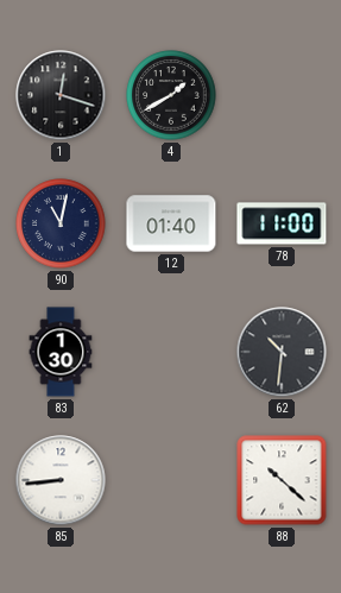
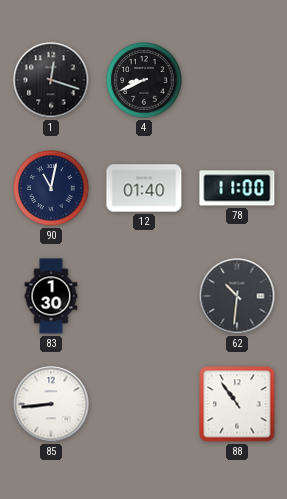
4: 1:40 -> 8:41 (144, 80)
88: 10:22 -> 10:54 (237, 404)
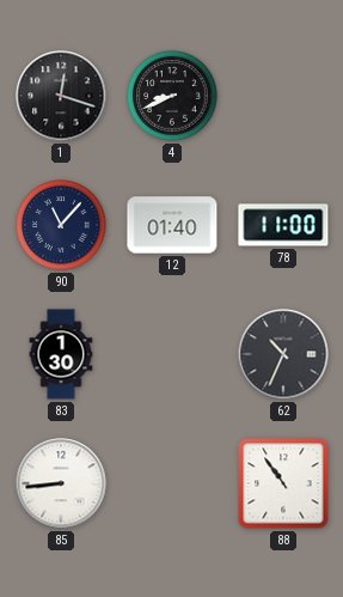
90: 11:02 -> 11:07 (61, 225)
62: 10:31 -> 10:34 (283, 354)
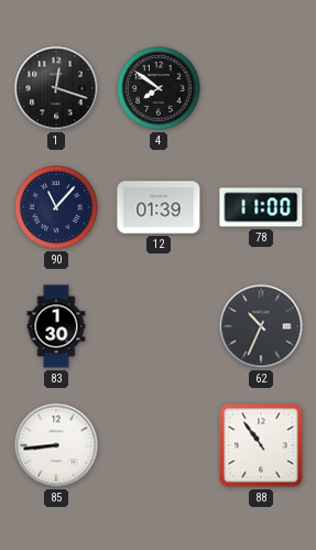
4: 8:41 -> 7:51 (159, 88)
12: 01:40 -> 01:39 (159, 207)
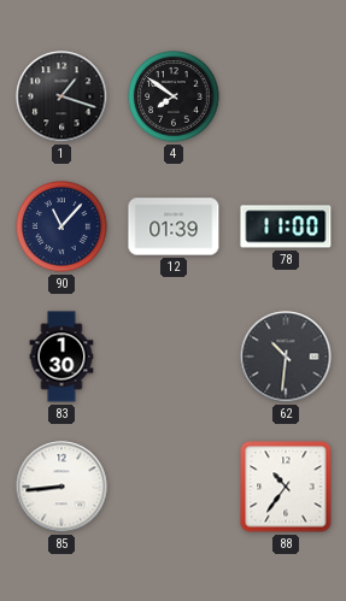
1: 12:18 -> 1:18 (61, 96)
62: 10:34 -> 10:31 (286, 357)
88: 10:54 -> 10:36 (286, 487)
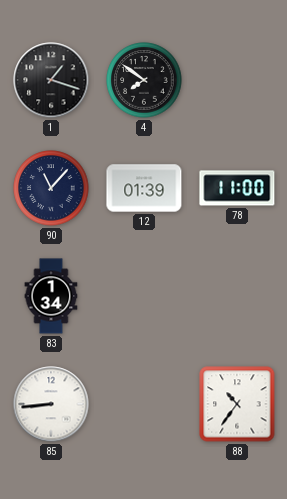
83: 1:30 -> 1:34 (51, 296)
62: 10:31 -> none (286, 357)
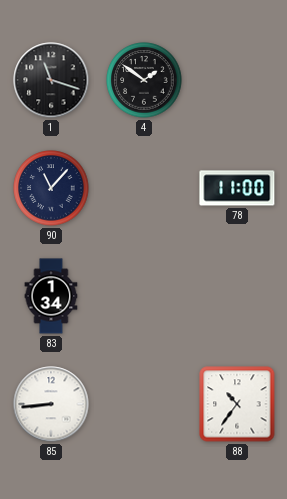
1: 1:18 -> 11:18 (51, 80)
4: 7:51 -> 1:51 (144, 80)
12: 01:39 -> none (144, 188)
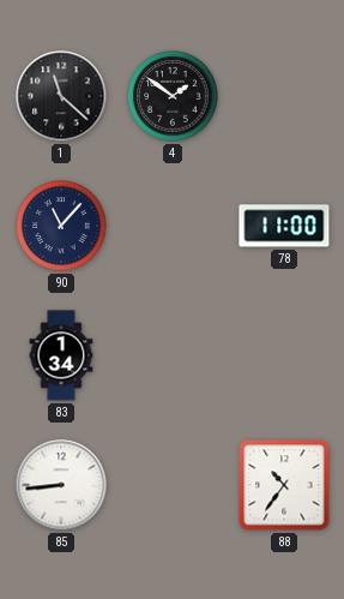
1: 11:18 -> 11:22 (61, 96)
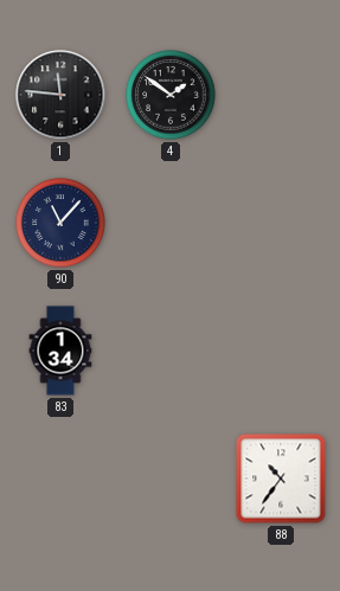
1: 11:22 -> 11:46 (60, 95)
78: 11:00 -> none (284, 226)
85: 8:44 -> none (61, 485)
